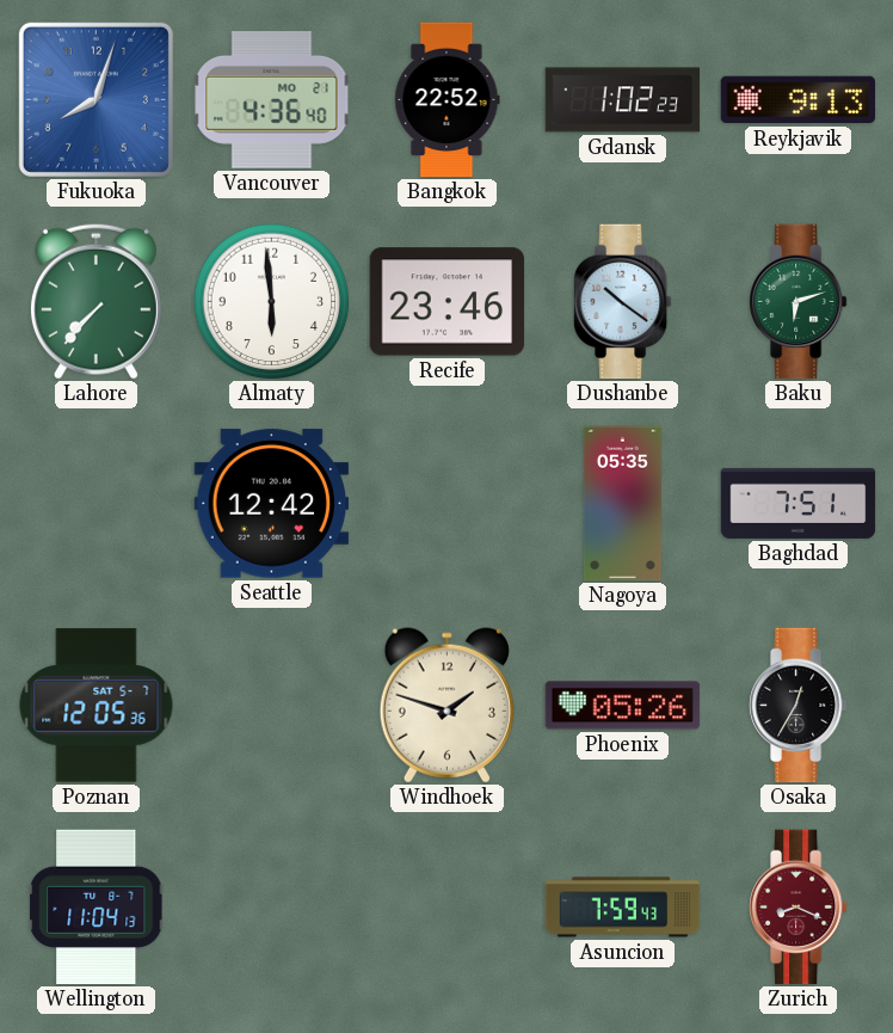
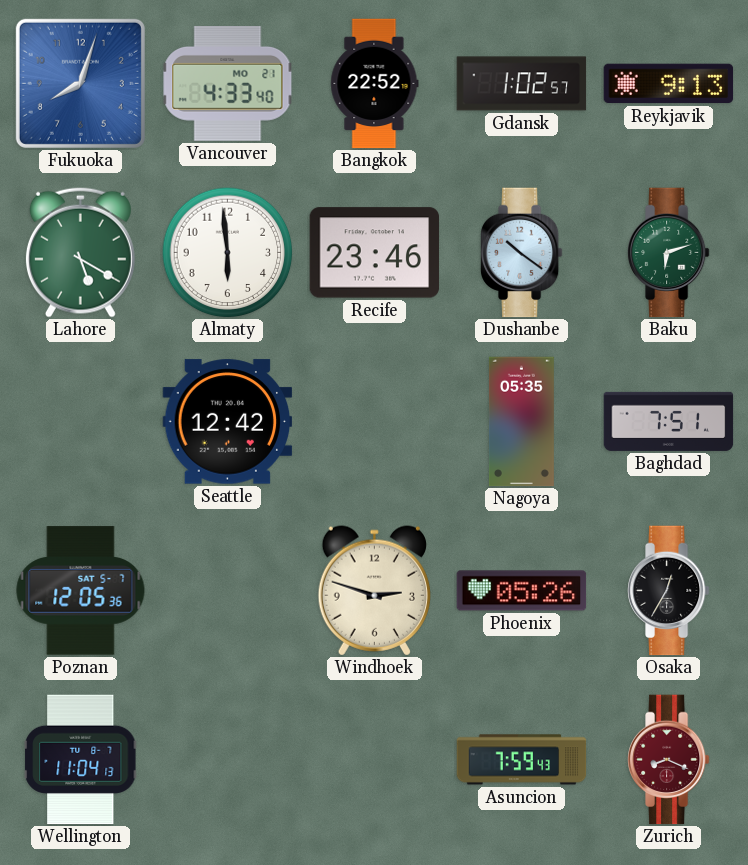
Vancouver: 4:36 -> 4:33 (228, 84)
Gdansk: 1:02:23 -> 1:02:57 (522, 84)
Lahore: 7:37 -> 5:20 (80, 252)
Windhoek: 1:48 -> 2:48 (374, 591)
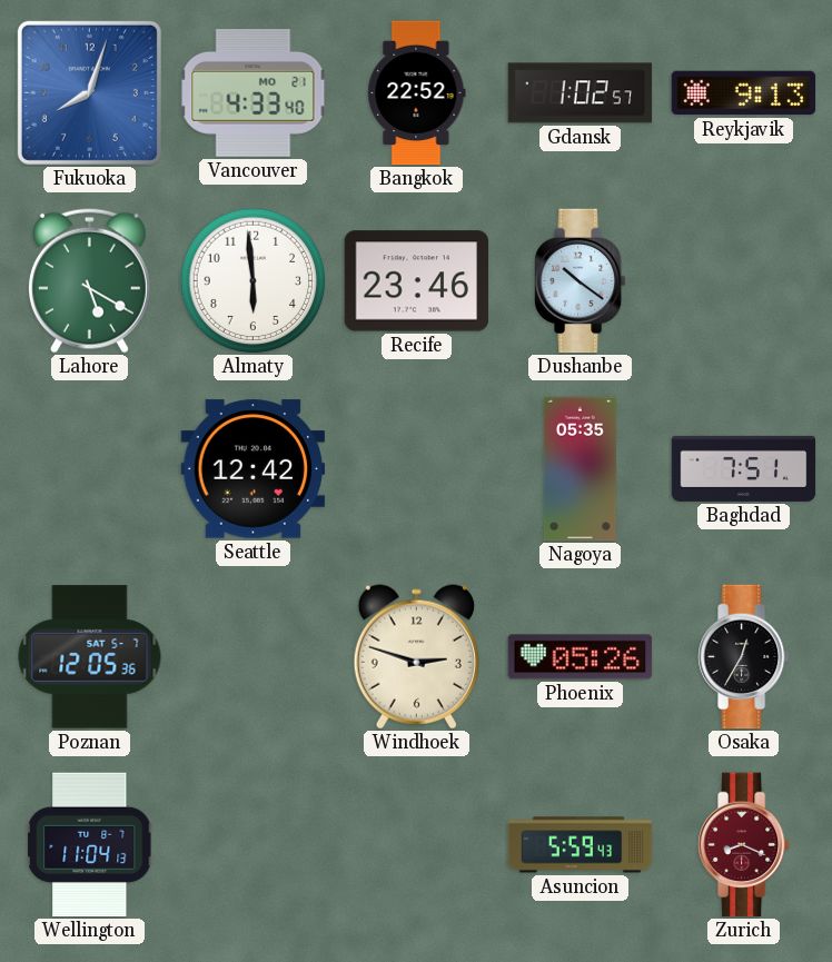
Baku: 6:12 -> none (669, 253)
Asuncion: 7:59 -> 5:59 (581, 845)
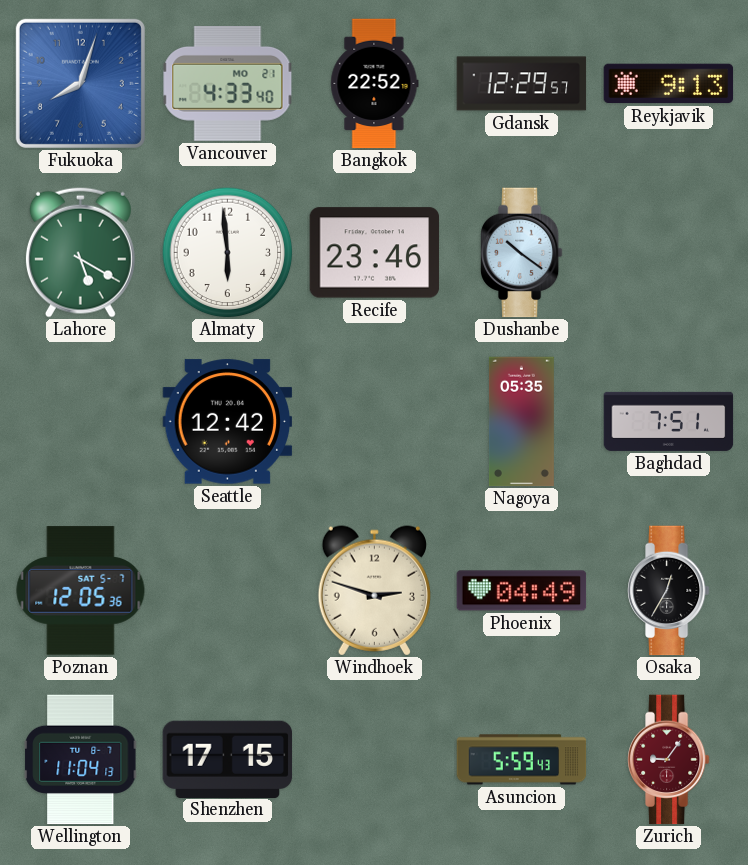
Gdansk: 1:02 -> 12:29 (522, 84)
Phoenix: 05:26 -> 04:49 (522, 591)
Shenzhen: none -> 17:15 (228, 759)
Zurich: 8:19 -> 9:06 (669, 760)
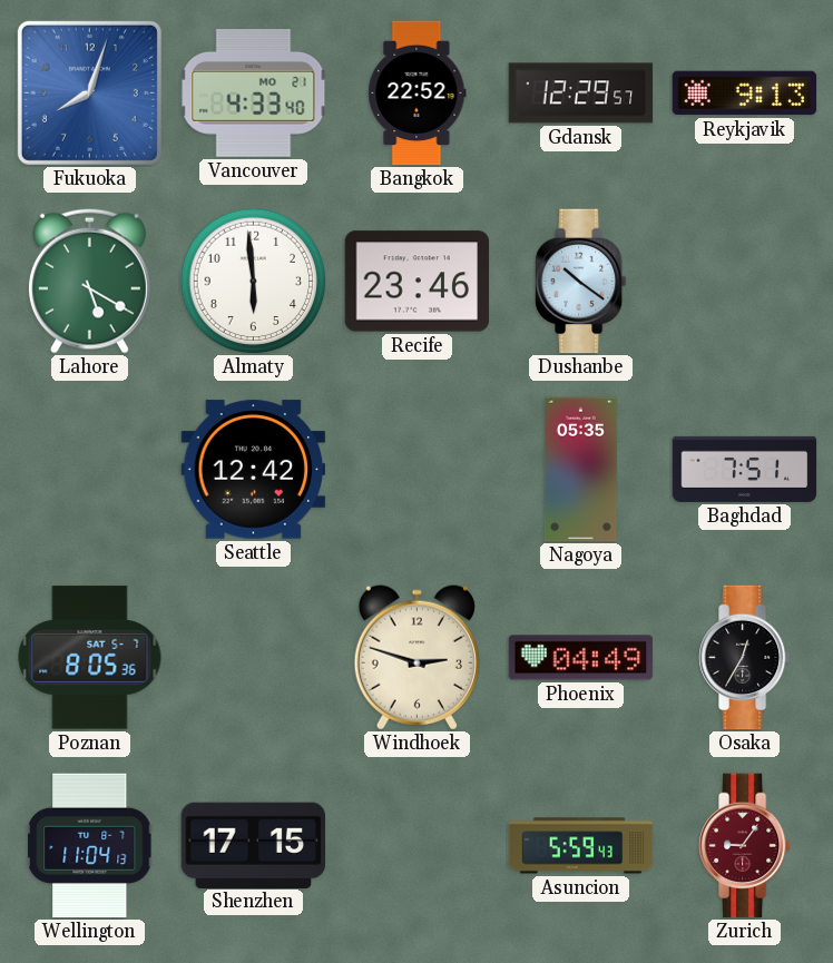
Poznan: 12:05 -> 8:05 (90, 658)
